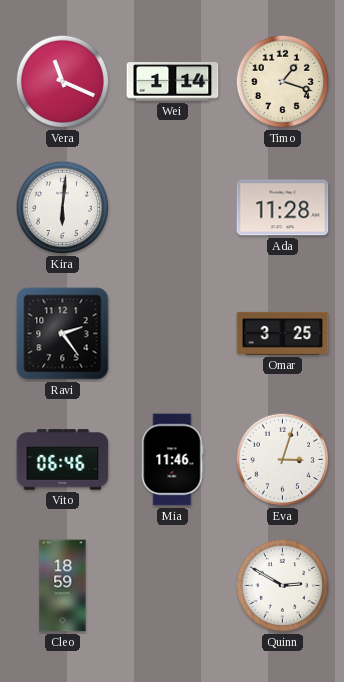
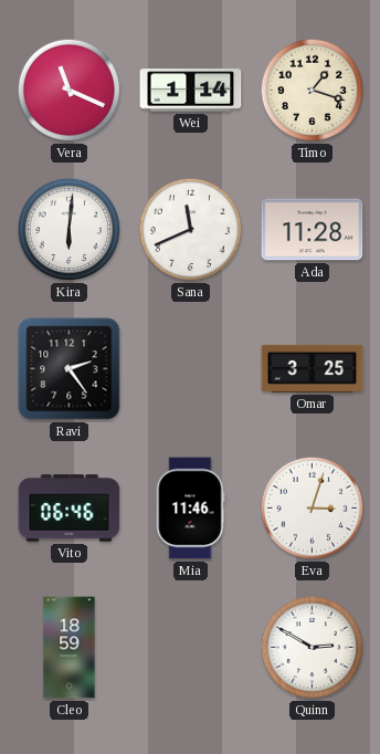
Sana: none -> 11:41 (191, 230)
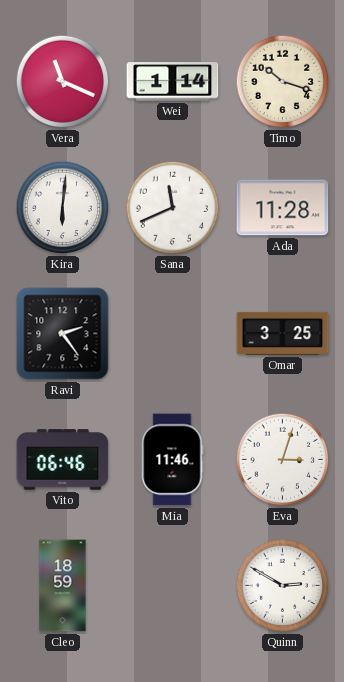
Timo: 1:18 -> 10:18 (283, 82)
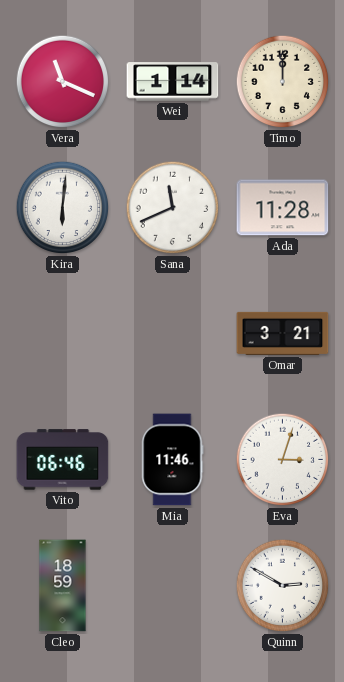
Timo: 10:18 -> 12:00 (283, 82)
Ravi: 2:24 -> none (63, 334)
Omar: 3:25 -> 3:21 (283, 333)
